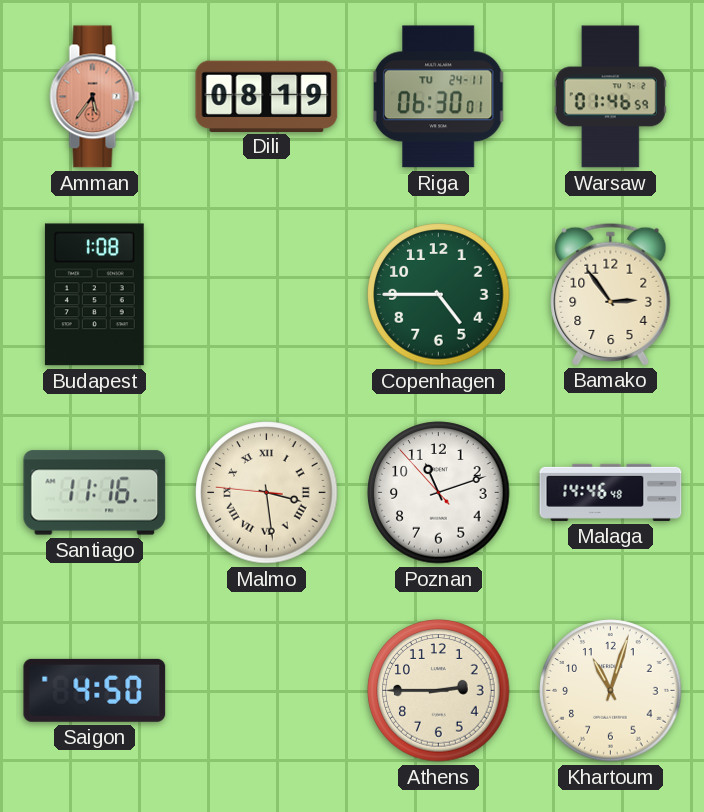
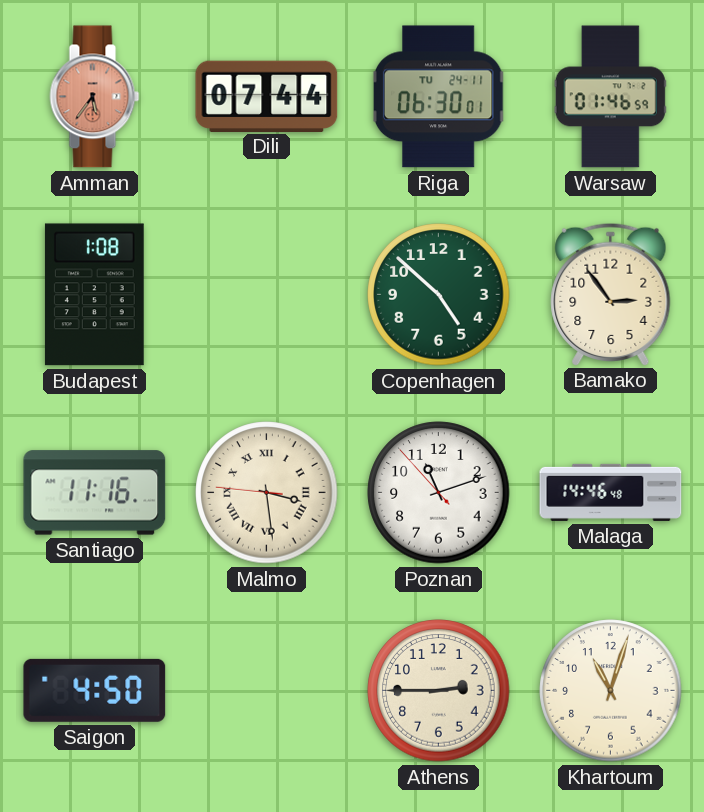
Dili: 08:19 -> 07:44 (267, 96)
Copenhagen: 4:45 -> 4:52 (439, 295)
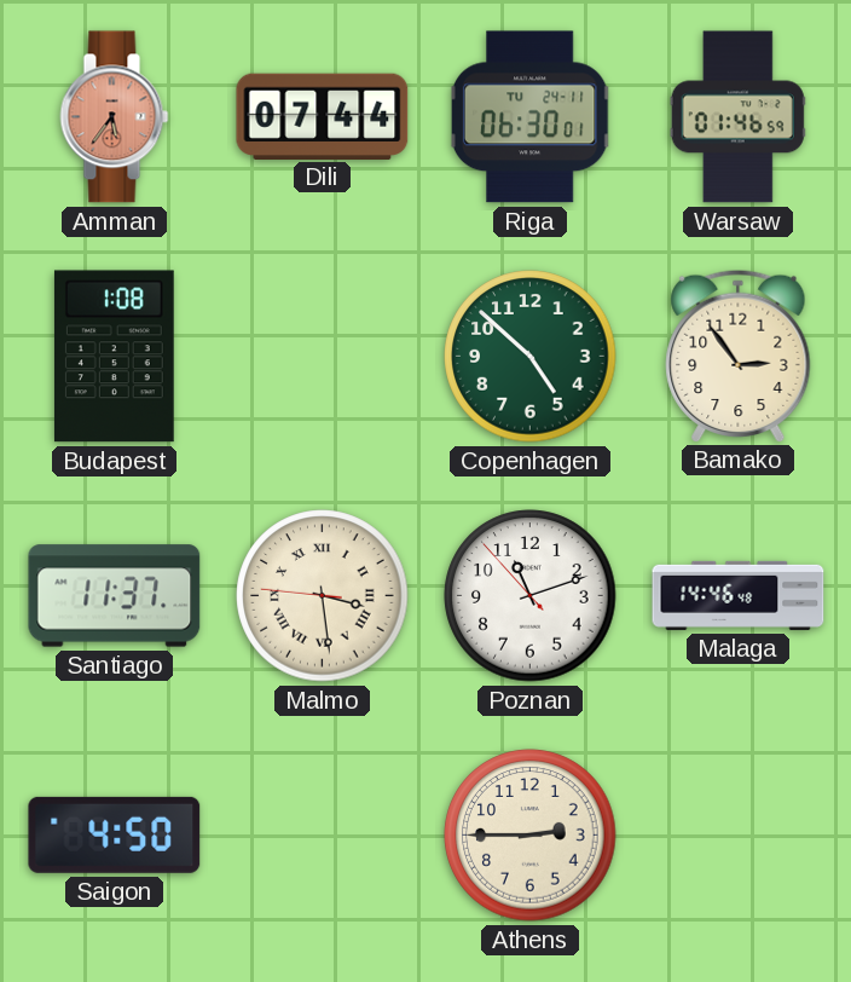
Santiago: 11:16 -> 11:37 (115, 596)
Khartoum: 11:03 -> none (611, 691)
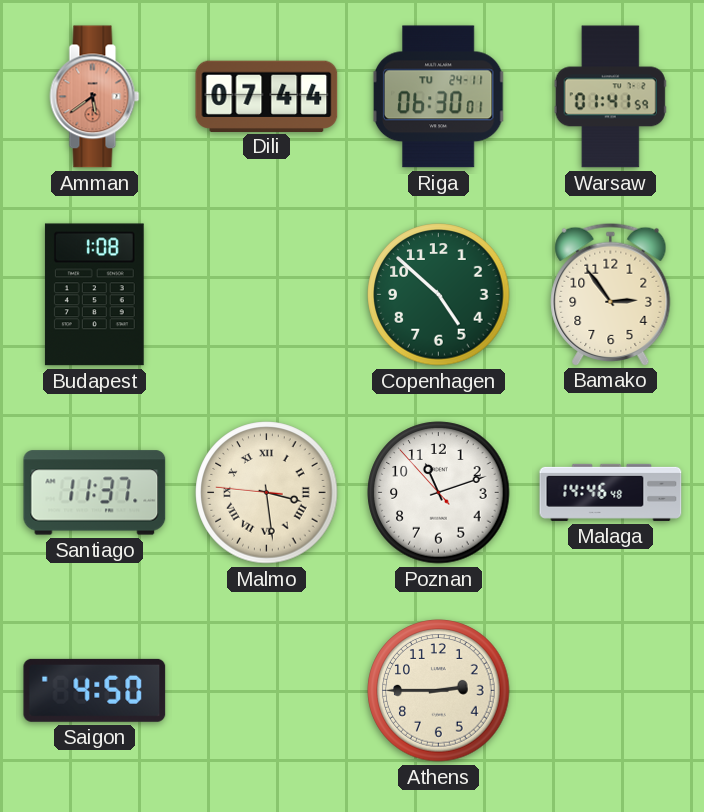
Amman: 5:36 -> 5:39 (95, 97)
Warsaw: 01:46 -> 01:41 (610, 97)
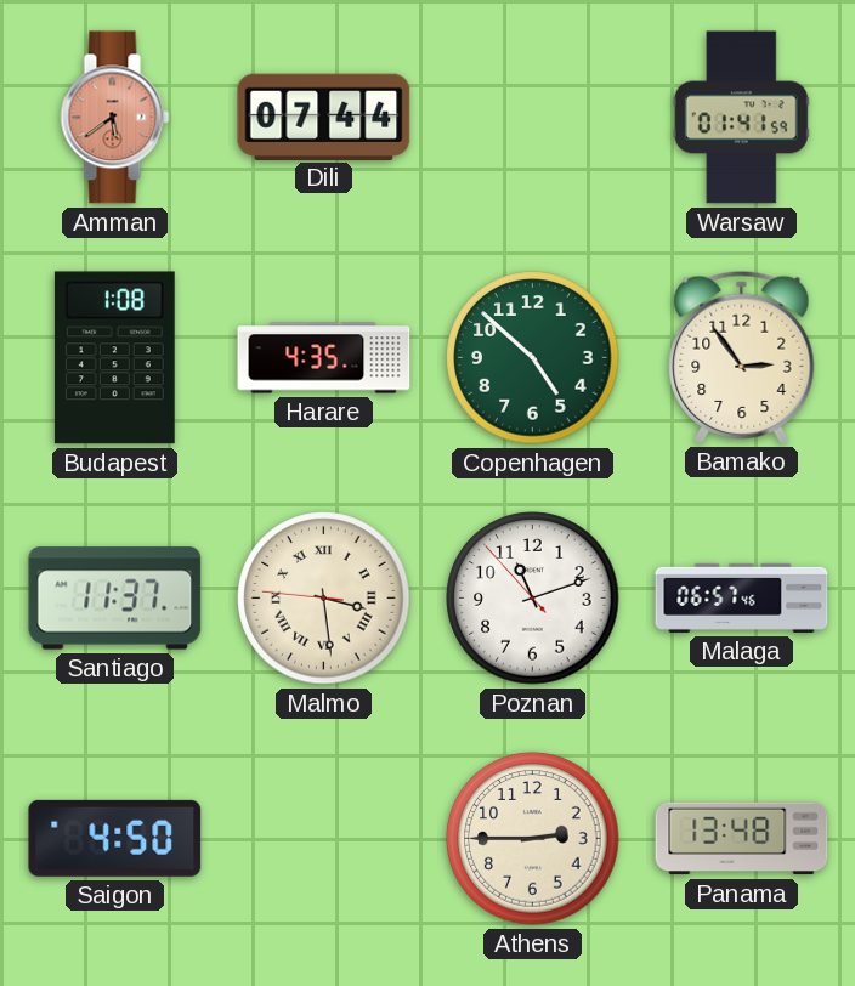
Riga: 06:30 -> none (438, 97)
Harare: none -> 4:35 (324, 358)
Malaga: 14:46 -> 06:57 (742, 597)
Panama: none -> 13:48 (742, 839)
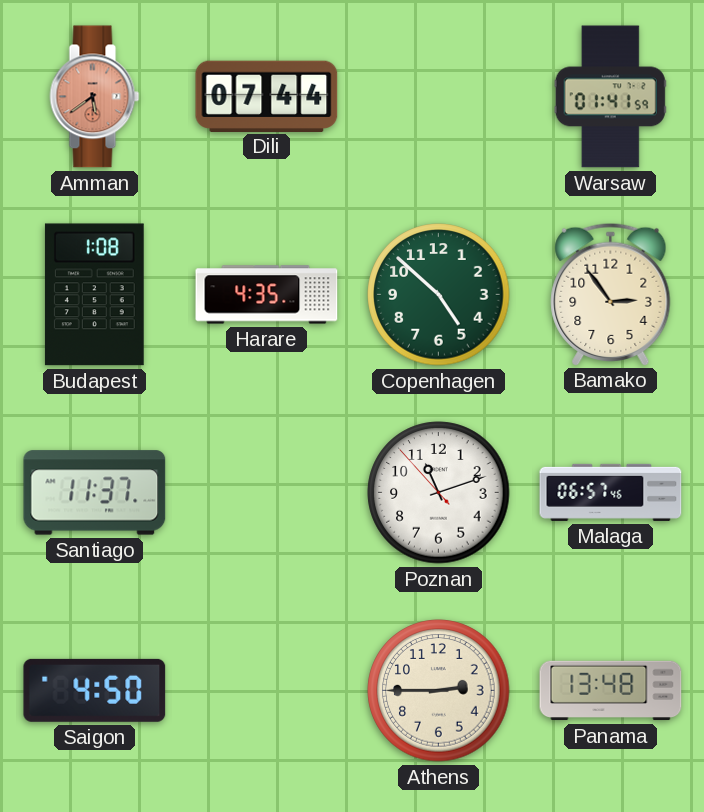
Malmo: 3:28 -> none (324, 599)
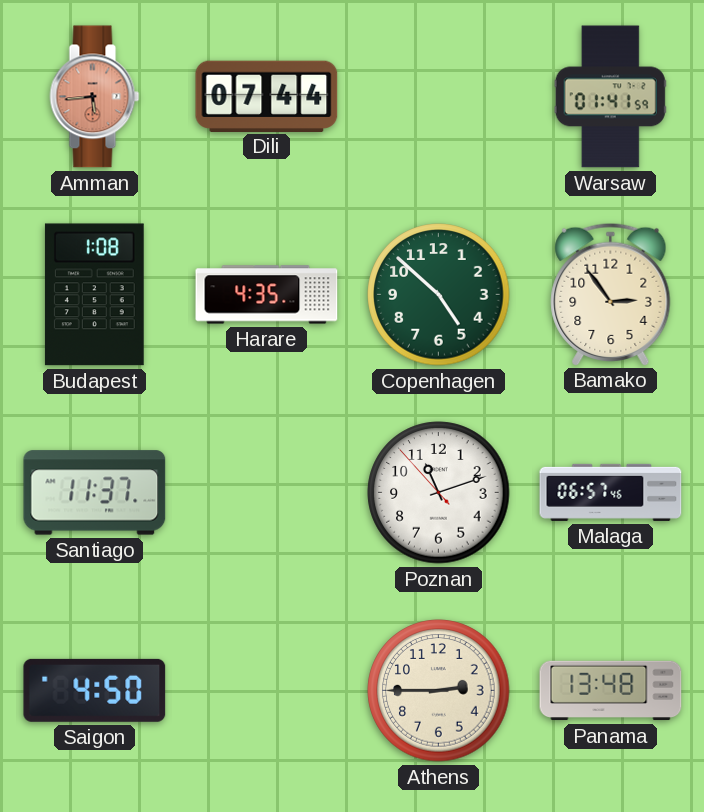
Amman: 5:39 -> 5:44 (95, 97)
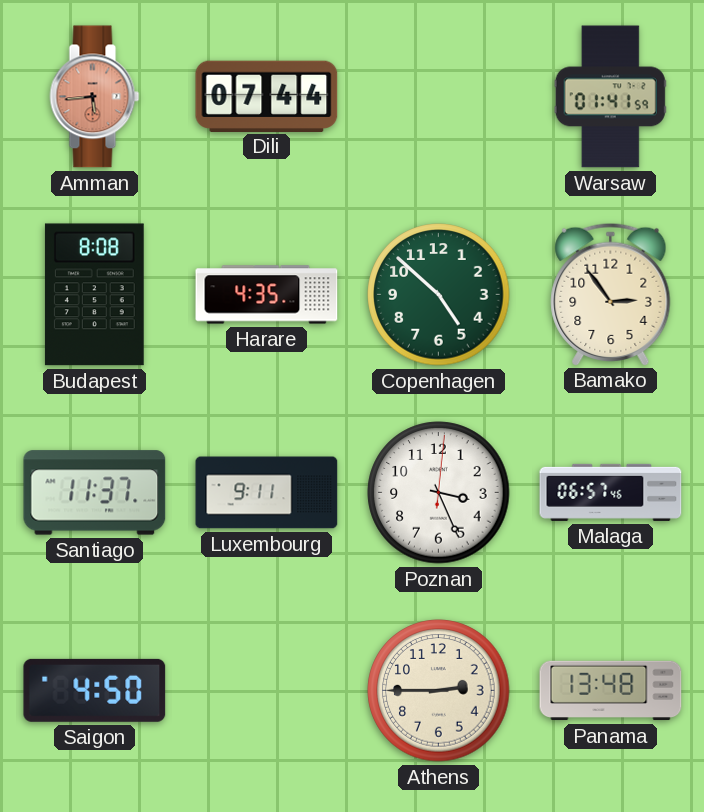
Budapest: 1:08 -> 8:08 (94, 295)
Luxembourg: none -> 9:11 (267, 493)
Poznan: 11:11 -> 3:26 (439, 493)
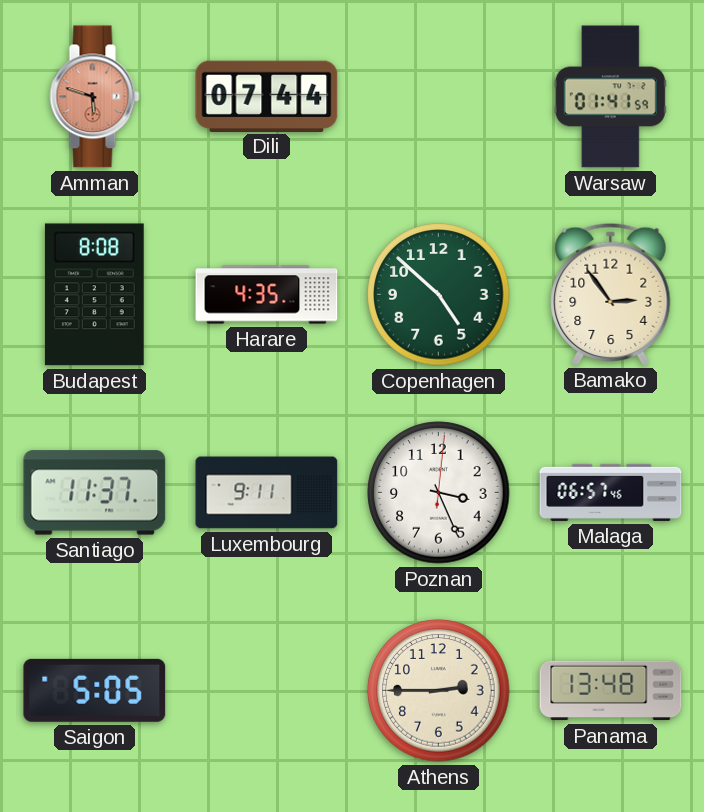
Amman: 5:44 -> 5:48 (95, 97)
Saigon: 4:50 -> 5:05 (95, 690)
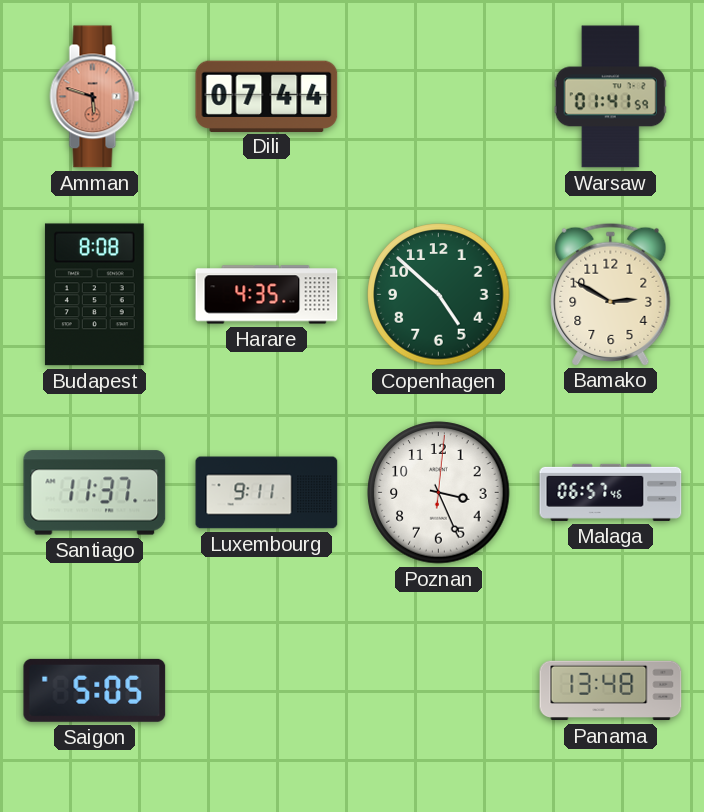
Bamako: 2:54 -> 2:50 (611, 294)
Athens: 2:45 -> none (439, 691)
